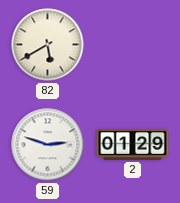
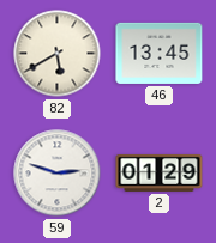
46: none -> 13:45 (160, 53)
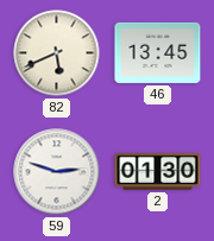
82: 5:40 -> 5:41 (57, 53)
2: 01:29 -> 01:30 (158, 171)
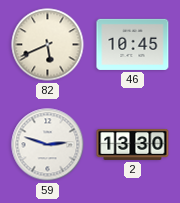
46: 13:45 -> 10:45 (133, 44)
2: 01:30 -> 13:30 (133, 144)
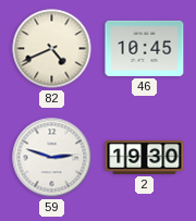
82: 5:41 -> 4:41 (52, 49)
2: 13:30 -> 19:30 (145, 157)
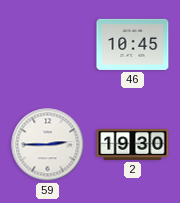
82: 4:41 -> none (52, 49)
59: 2:48 -> 2:45 (48, 145)
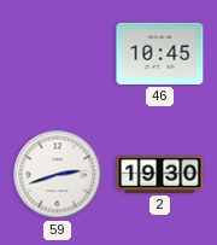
59: 2:45 -> 2:42 (58, 175)
